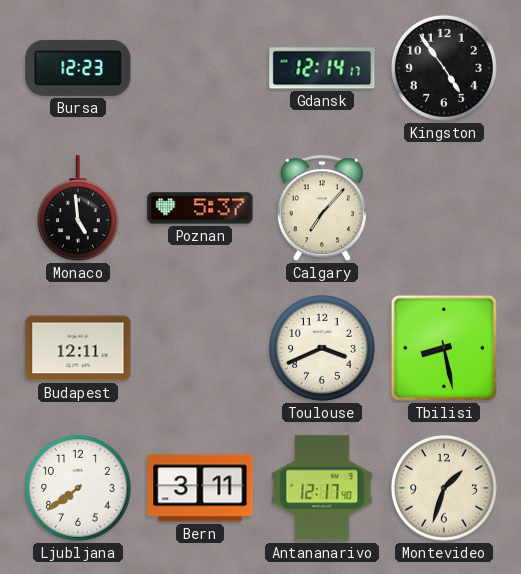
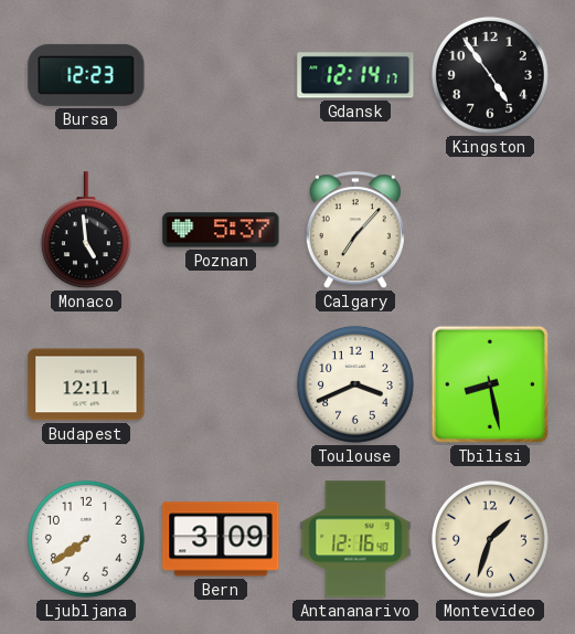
Bern: 3:11 -> 3:09 (221, 539)
Antananarivo: 12:17 -> 12:16 (355, 539)
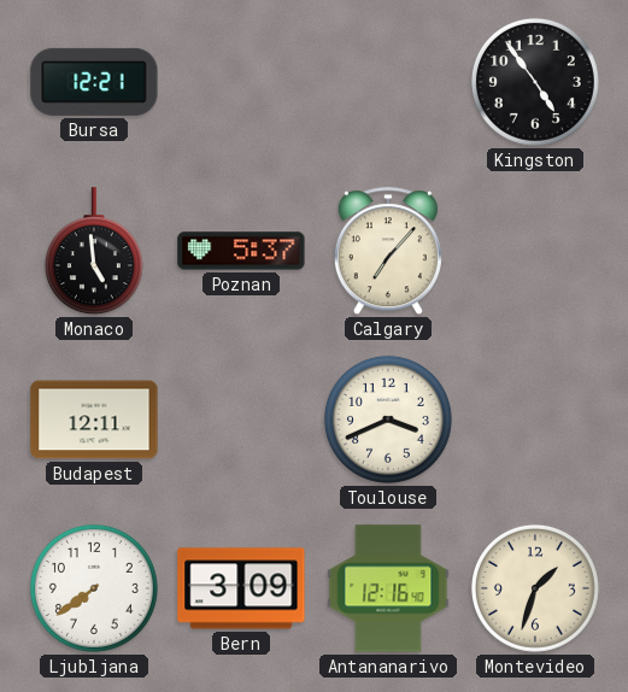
Bursa: 12:23 -> 12:21 (94, 82)
Gdansk: 12:14 -> none (355, 75)
Tbilisi: 8:28 -> none (490, 384)
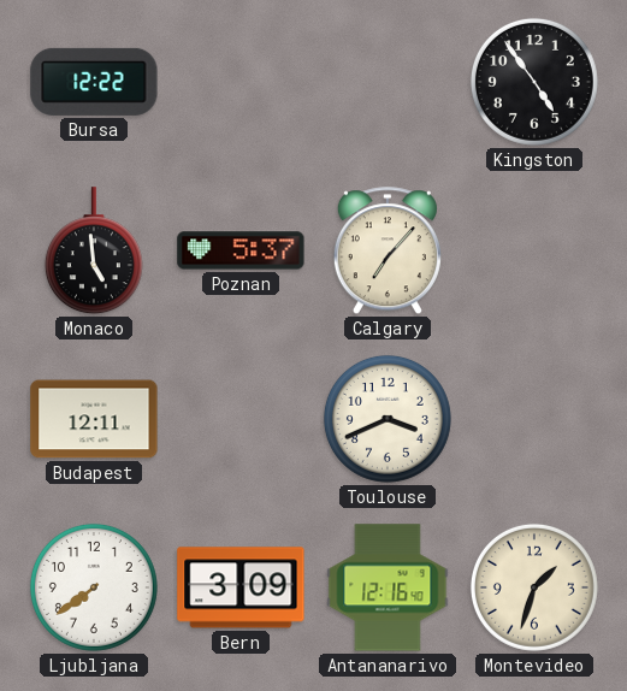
Bursa: 12:21 -> 12:22 (94, 82)
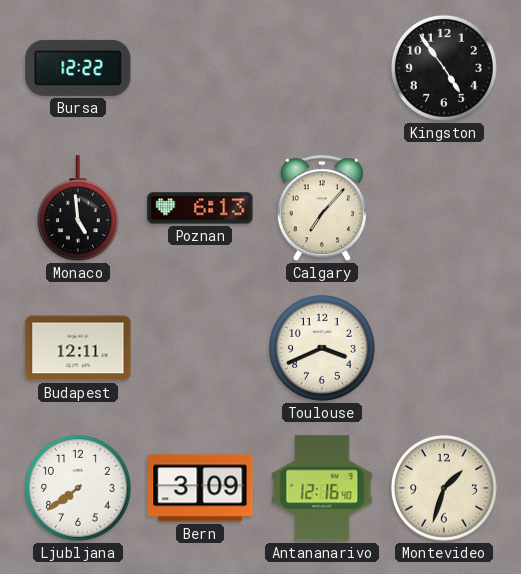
Poznan: 5:37 -> 6:13 (200, 208)
